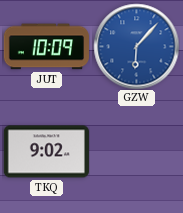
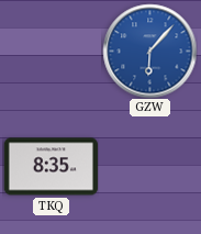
JUT: 10:09 -> none (46, 47)
TKQ: 9:02 -> 8:35 (51, 167)
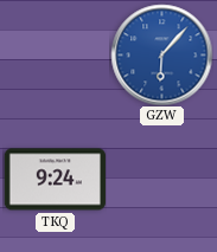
TKQ: 8:35 -> 9:24 (55, 180)
